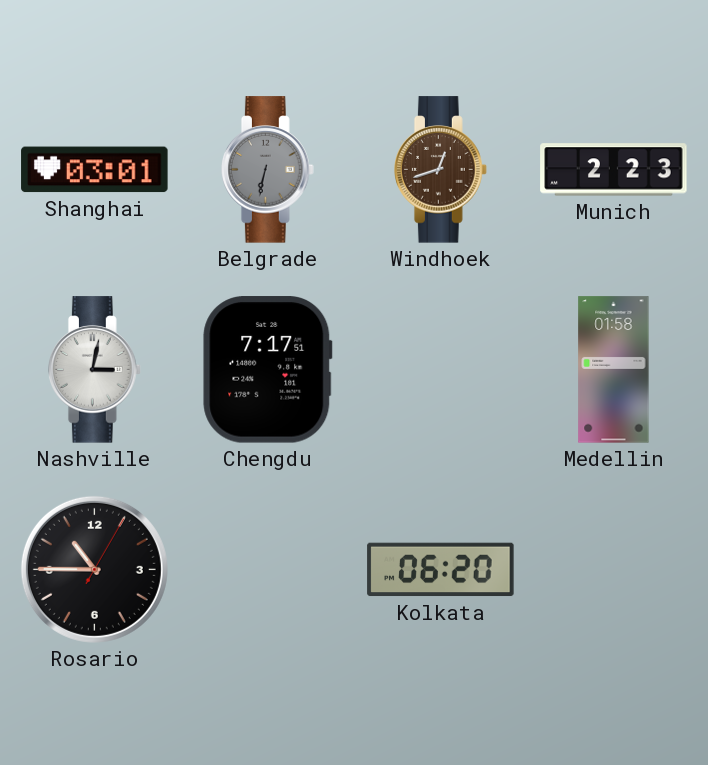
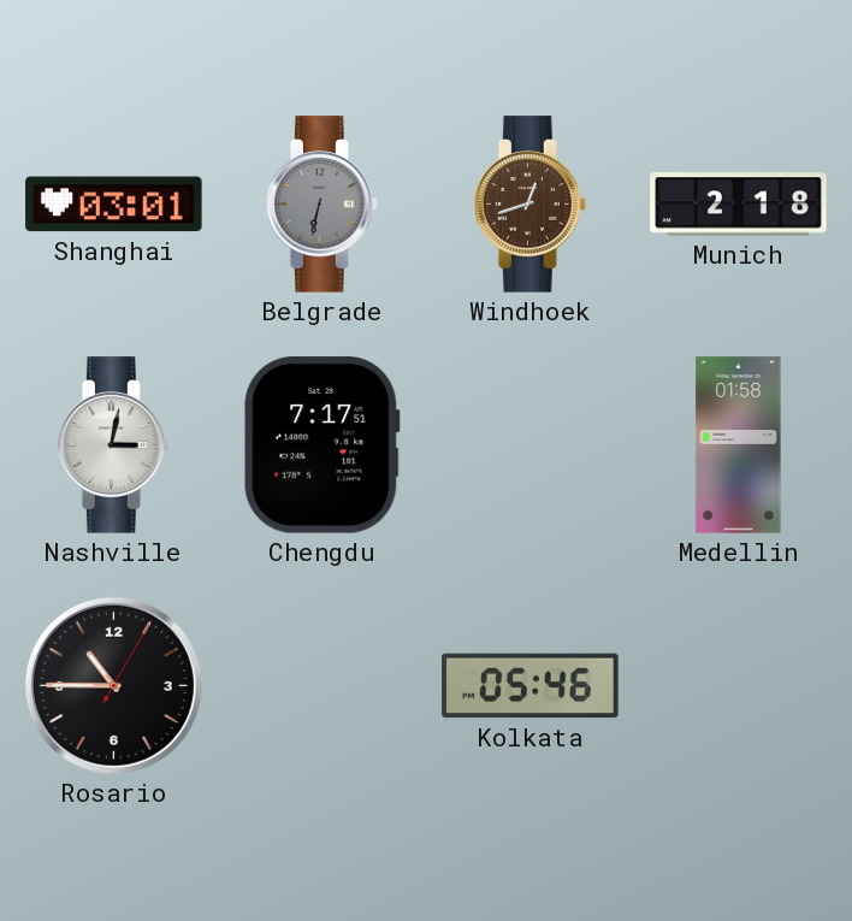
Munich: 2:23 -> 2:18 (739, 205)
Kolkata: 06:20 -> 05:46 (531, 686)
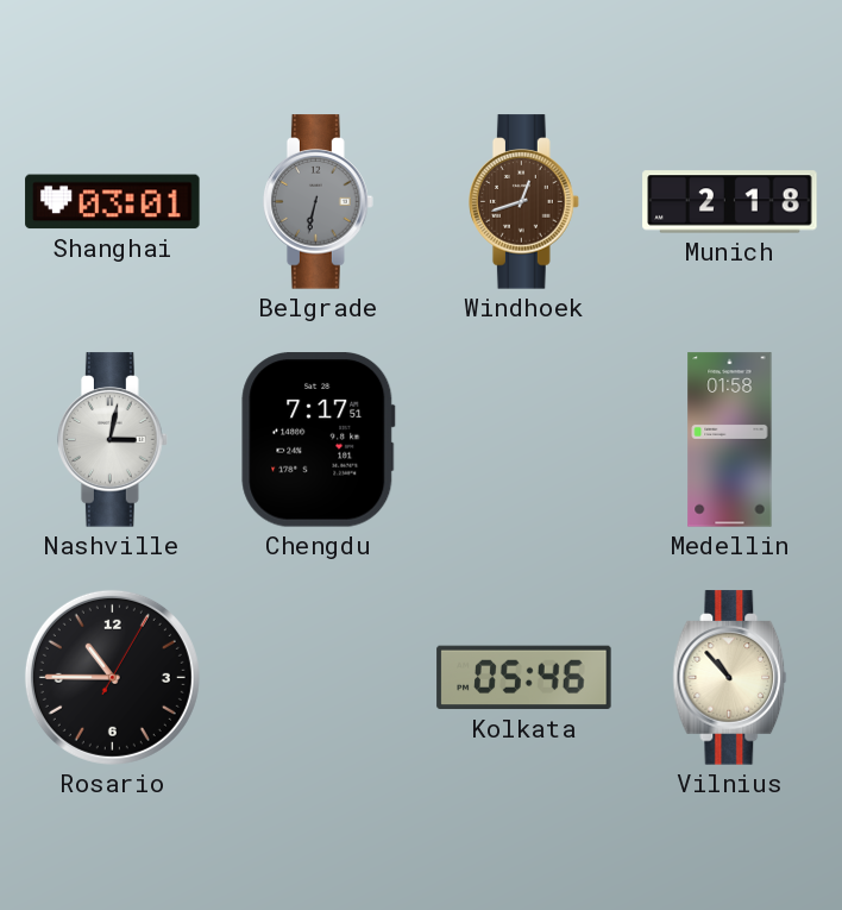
Vilnius: none -> 10:53 (730, 678)
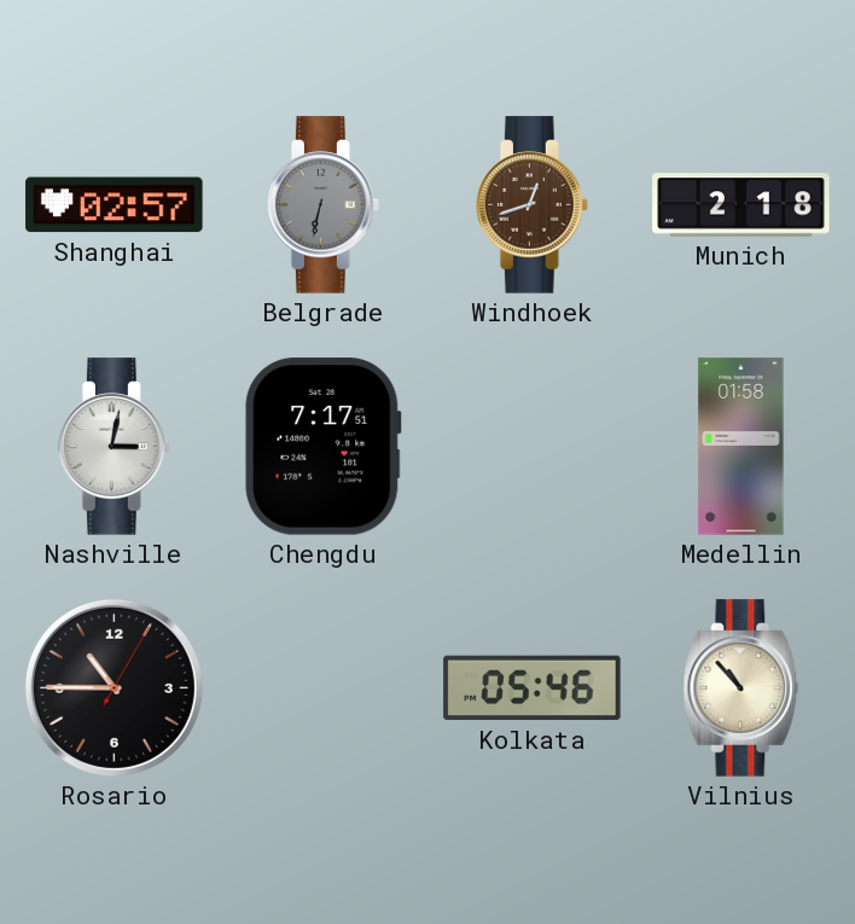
Shanghai: 03:01 -> 02:57 (115, 205)
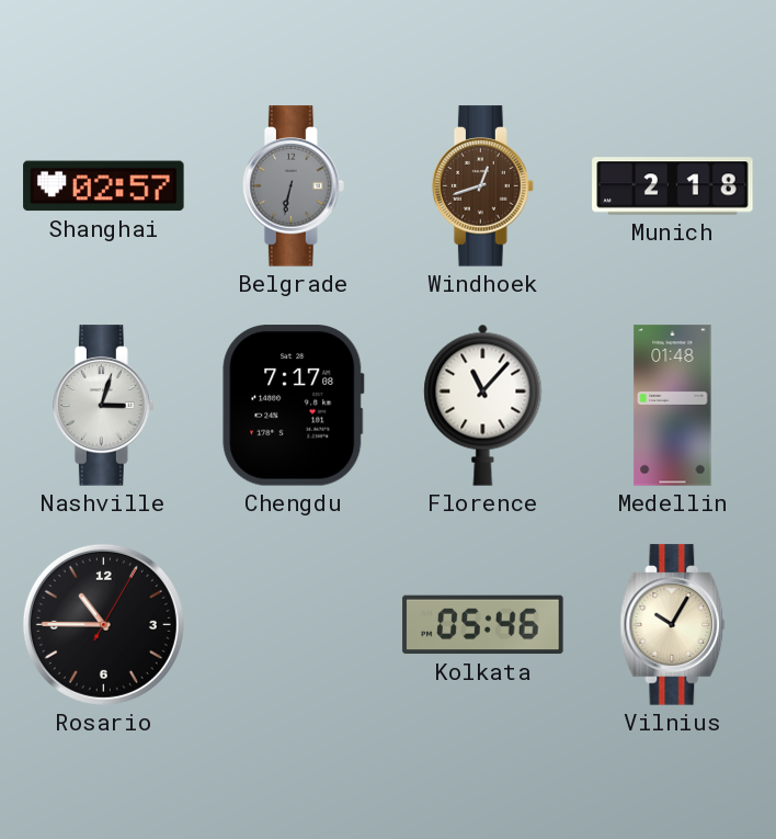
Nashville: 3:02 -> 3:03 (104, 406)
Chengdu: 7:17:51 -> 7:17:08 (294, 406)
Florence: none -> 11:07 (483, 405)
Medellin: 01:58 -> 01:48 (673, 406)
Vilnius: 10:53 -> 10:05 (673, 625)
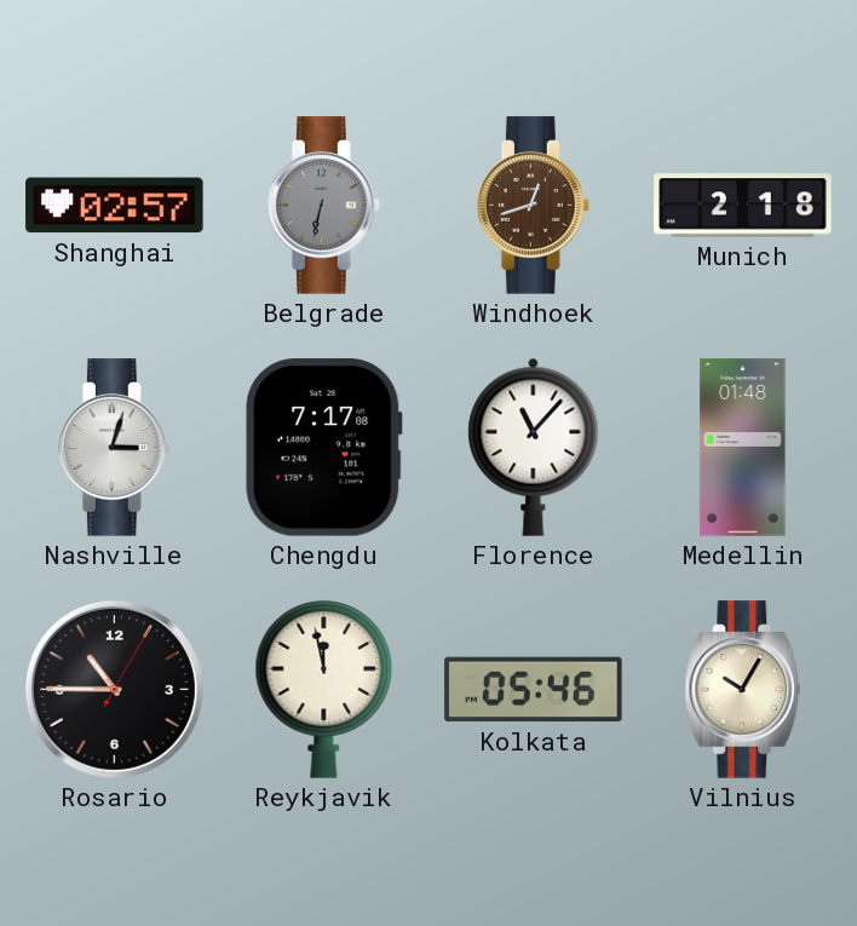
Reykjavik: none -> 11:58 (324, 689)
